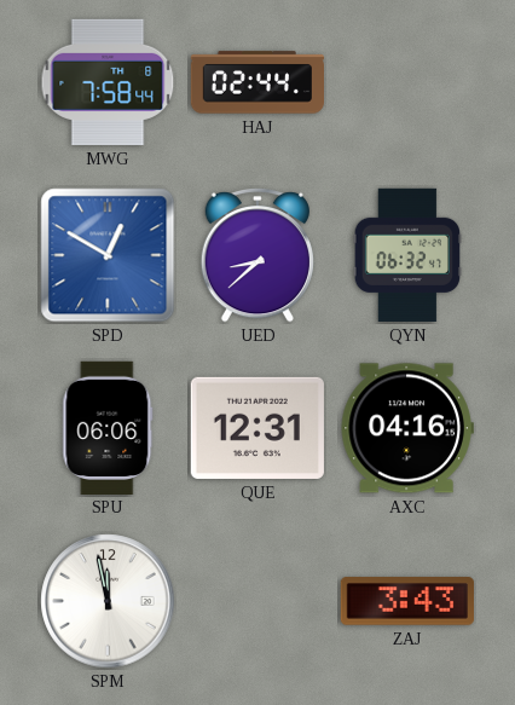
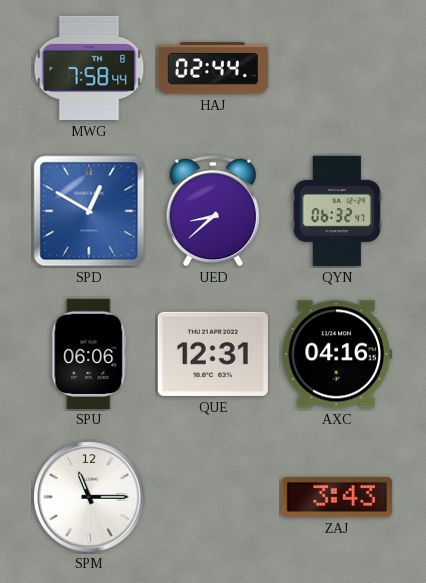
SPM: 11:58 -> 11:15 (89, 497)
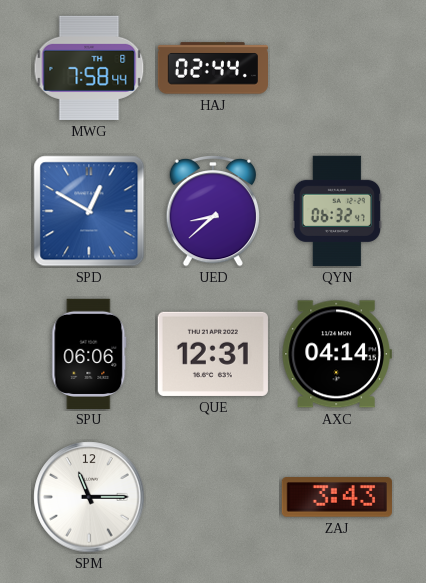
AXC: 04:16 -> 04:14 (337, 354)
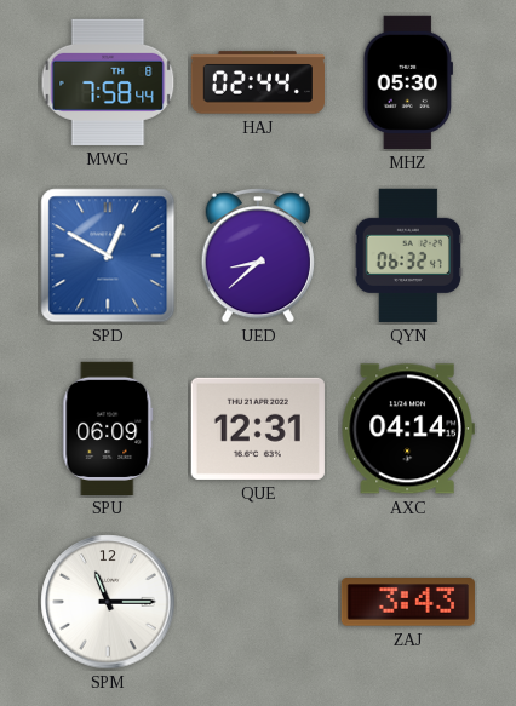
MHZ: none -> 05:30 (407, 82)
SPU: 06:06 -> 06:09 (108, 427)
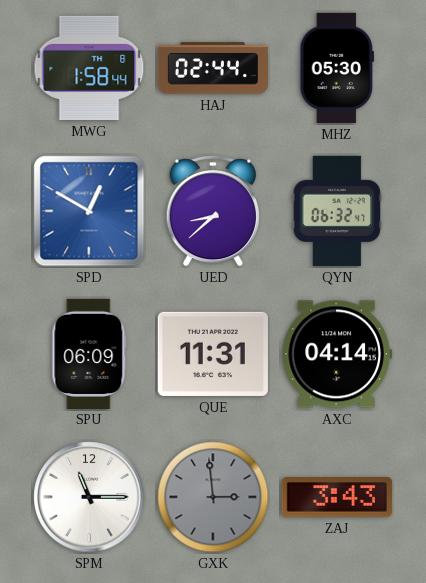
MWG: 7:58 -> 1:58 (89, 68)
QUE: 12:31 -> 11:31 (213, 354)
GXK: none -> 2:59 (213, 497)
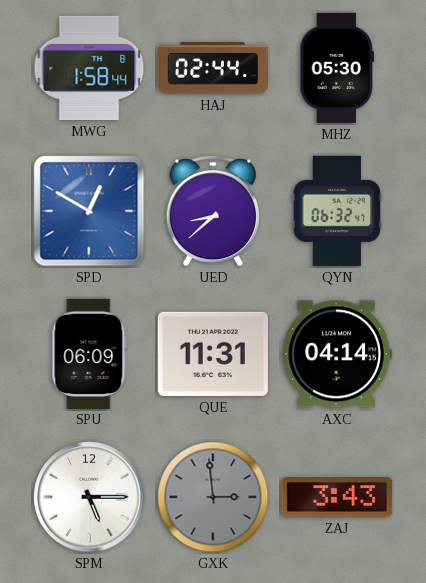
SPM: 11:15 -> 5:15 (89, 497)
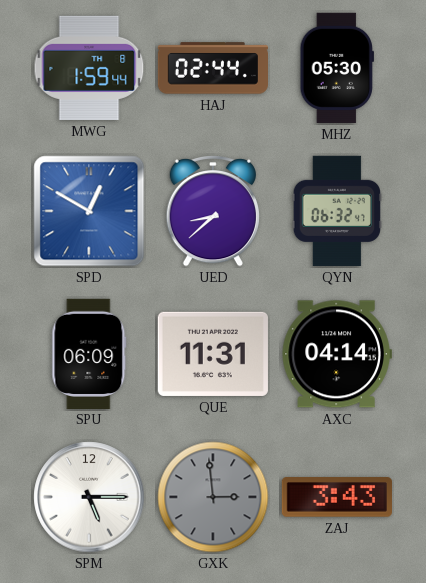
MWG: 1:58 -> 1:59 (89, 68)
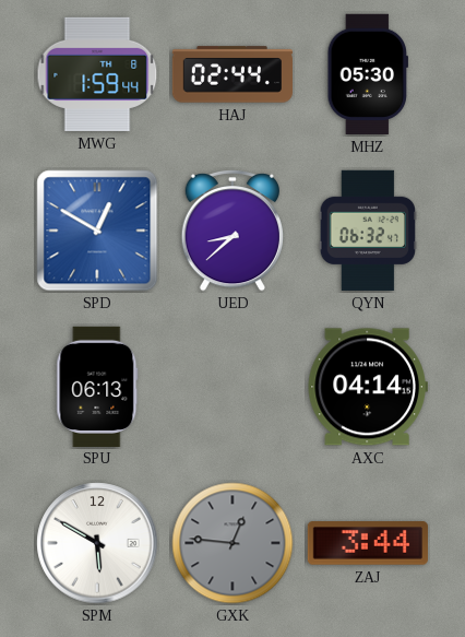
SPU: 06:09 -> 06:13 (97, 386)
QUE: 11:31 -> none (213, 354)
SPM: 5:15 -> 5:50 (97, 543)
GXK: 2:59 -> 12:46 (233, 543)
ZAJ: 3:43 -> 3:44 (368, 543)
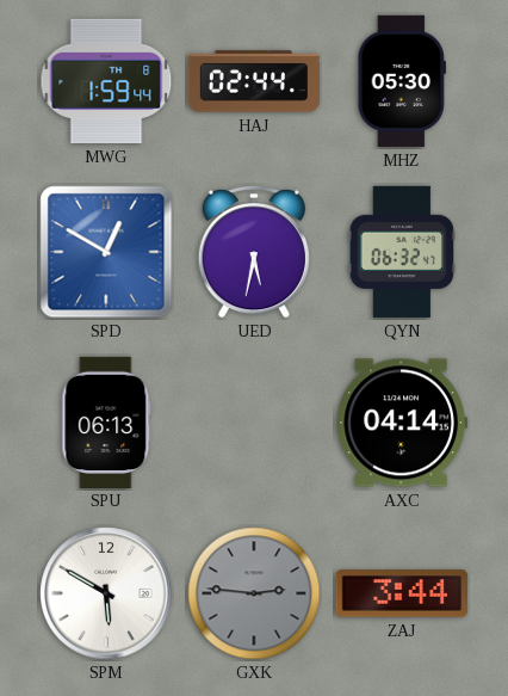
UED: 8:38 -> 5:32 (254, 253)
GXK: 12:46 -> 2:46 (254, 593)
